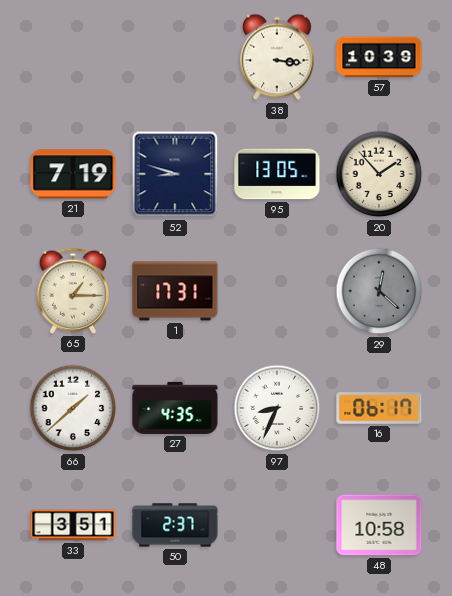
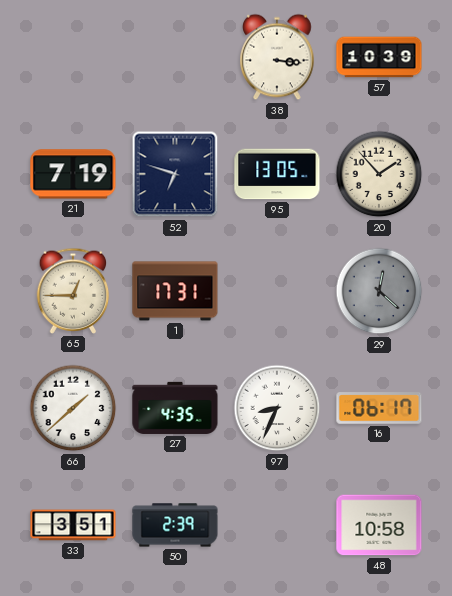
52: 8:48 -> 6:48 (175, 174)
65: 1:15 -> 12:45 (73, 291)
50: 2:37 -> 2:39 (175, 525)
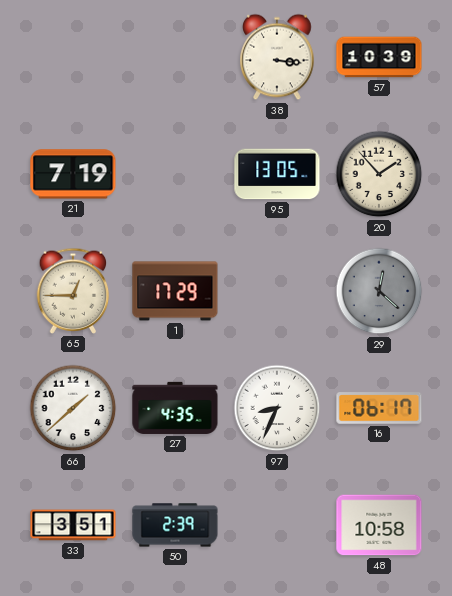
52: 6:48 -> none (175, 174)
1: 17:31 -> 17:29 (175, 291)
